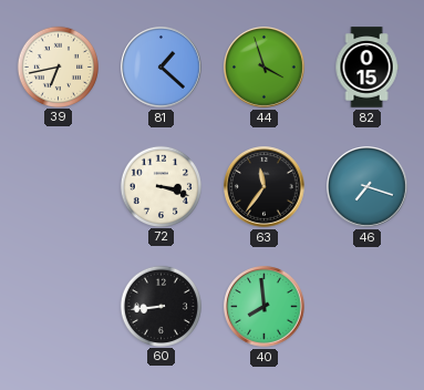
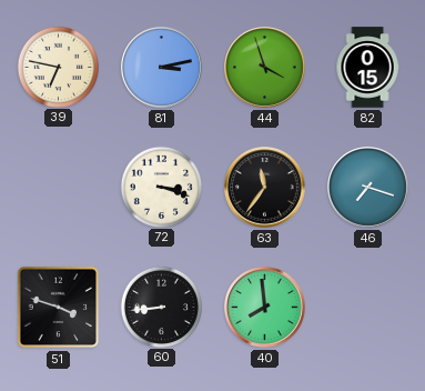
39: 6:43 -> 6:47 (58, 67)
81: 1:22 -> 3:13 (162, 68)
51: none -> 3:48 (59, 308)
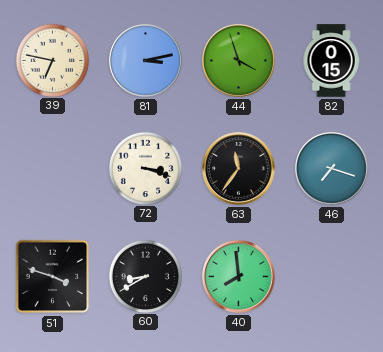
60: 8:44 -> 8:40 (145, 276)
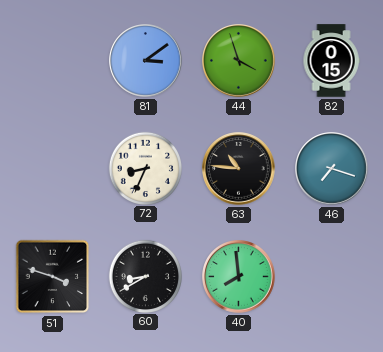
39: 6:47 -> none (52, 60)
81: 3:13 -> 3:09 (146, 61)
72: 3:18 -> 8:34 (145, 168)
63: 11:36 -> 10:46 (239, 169)
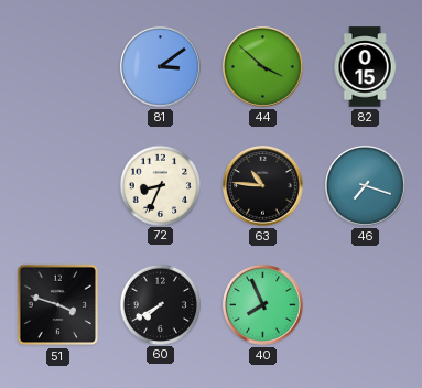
44: 3:57 -> 3:52 (263, 67)
60: 8:40 -> 7:40 (160, 304)
40: 7:59 -> 7:56 (263, 305)
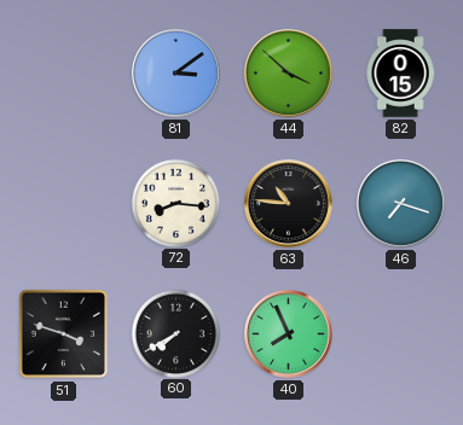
72: 8:34 -> 8:16 (175, 203)
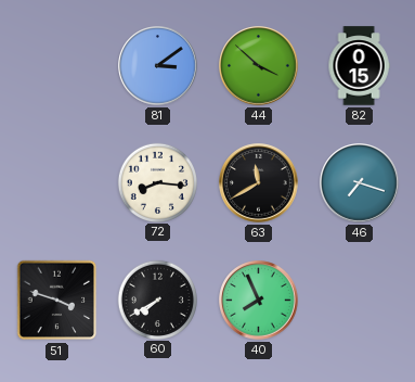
63: 10:46 -> 11:40 (259, 183)
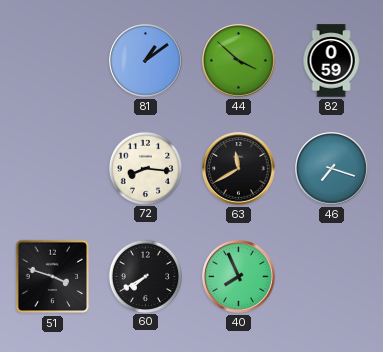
81: 3:09 -> 1:09 (146, 61)
82: 0:15 -> 0:59 (331, 61)
